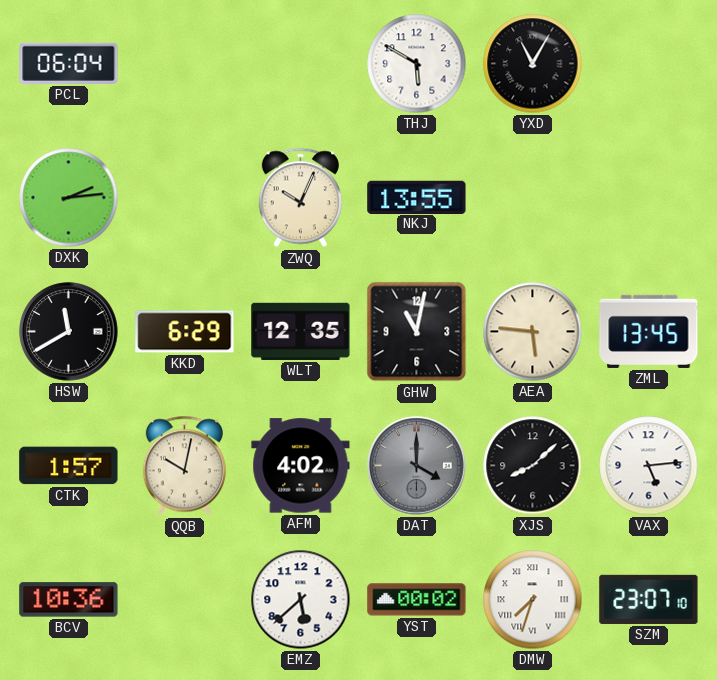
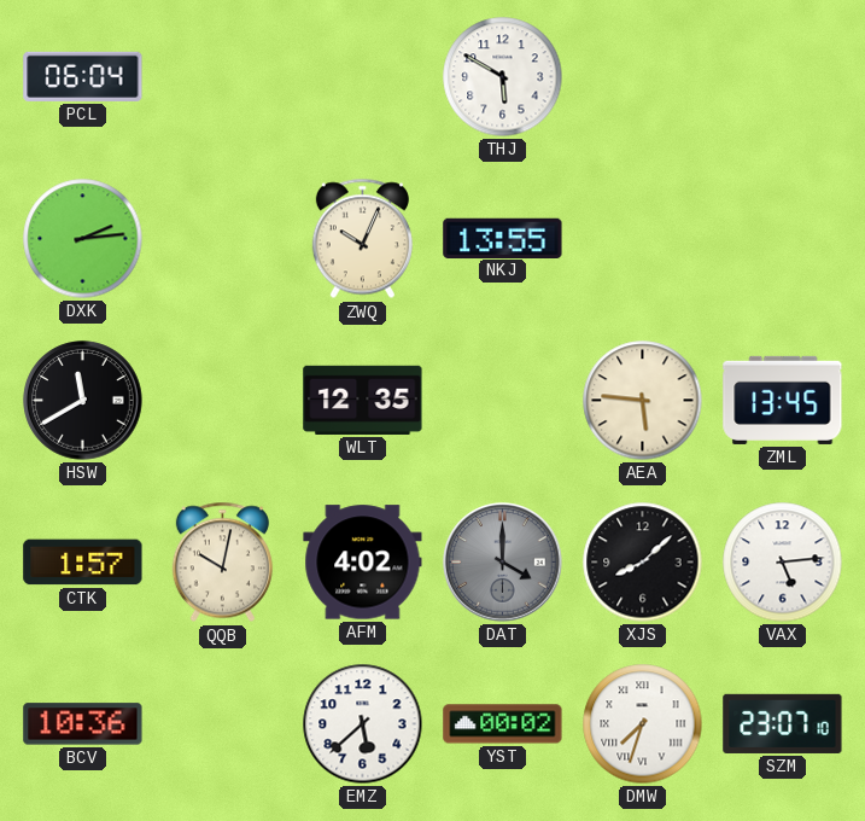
YXD: 11:05 -> none (533, 64)
KKD: 6:29 -> none (185, 332)
GHW: 11:02 -> none (417, 332)
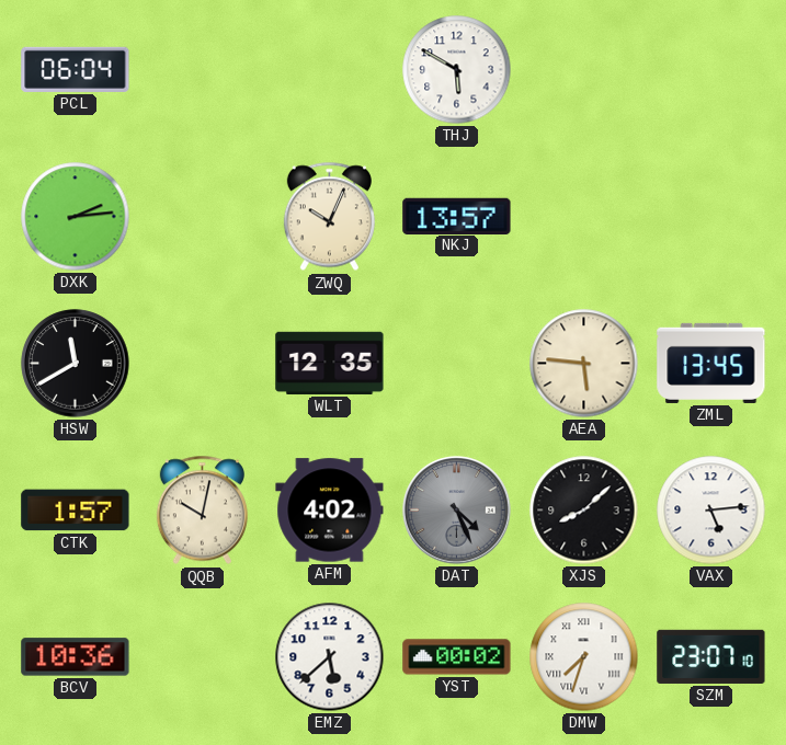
NKJ: 13:55 -> 13:57 (457, 216)
DAT: 4:00 -> 4:26 (457, 511)
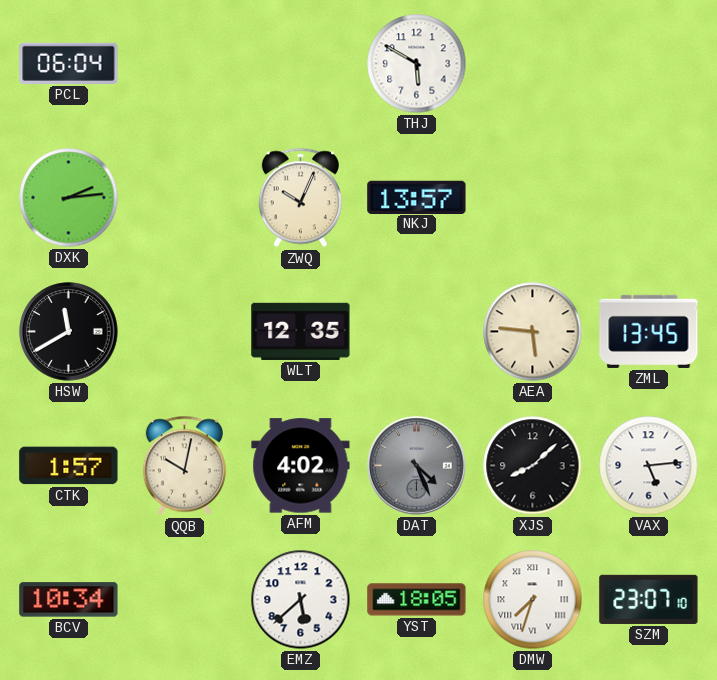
BCV: 10:36 -> 10:34 (69, 600)
YST: 00:02 -> 18:05 (417, 600)
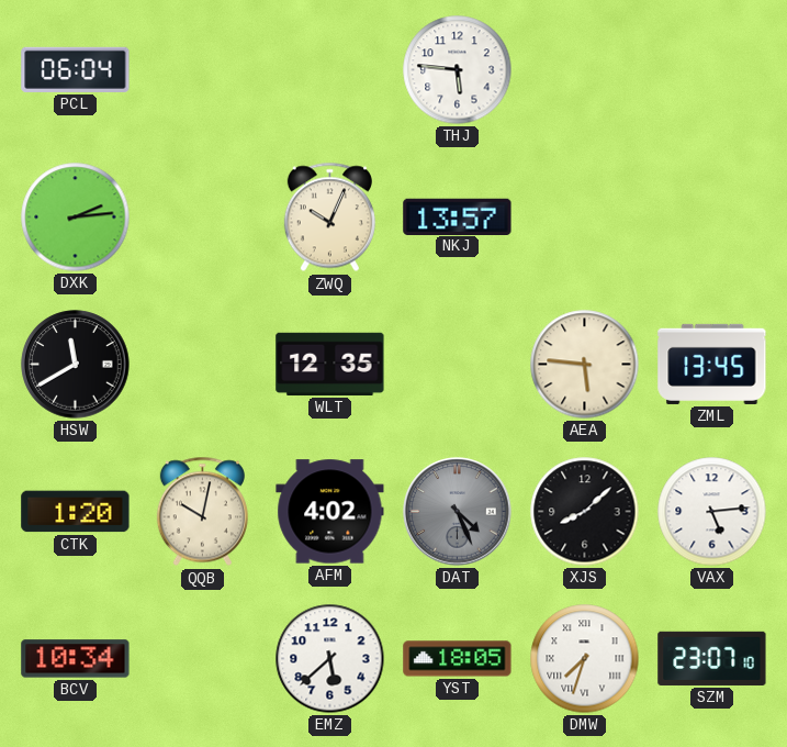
THJ: 5:50 -> 5:46 (458, 70)
CTK: 1:57 -> 1:20 (76, 512)
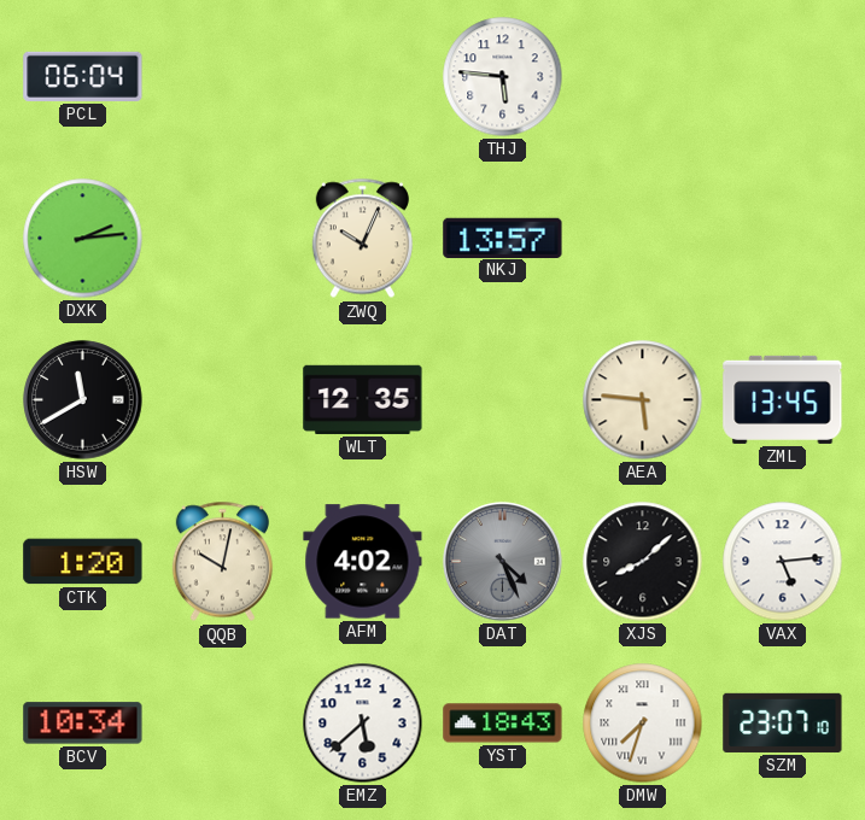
YST: 18:05 -> 18:43 (503, 724)
